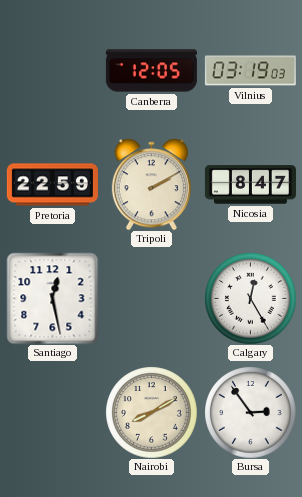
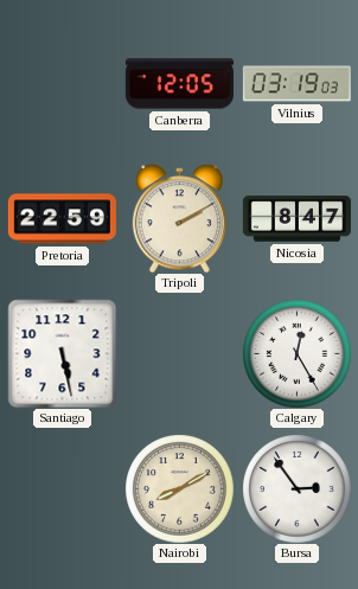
Santiago: 12:28 -> 5:28 (62, 353)
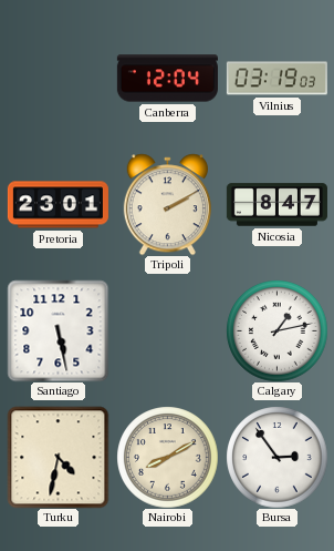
Canberra: 12:05 -> 12:04 (167, 79)
Pretoria: 22:59 -> 23:01 (58, 205)
Calgary: 12:25 -> 1:13 (276, 330)
Turku: none -> 4:32 (58, 457)
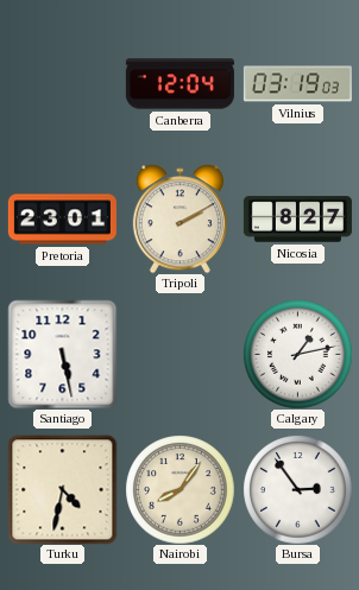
Nicosia: 8:47 -> 8:27 (297, 220)
Nairobi: 8:10 -> 8:06 (179, 489)
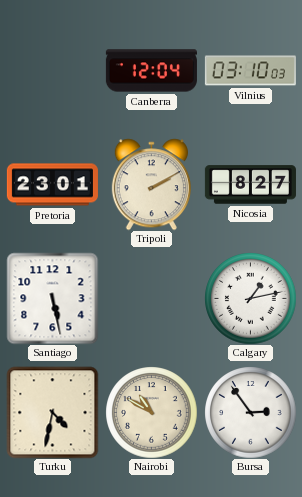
Vilnius: 03:19 -> 03:10 (250, 71)
Nairobi: 8:06 -> 10:50 (151, 412)
